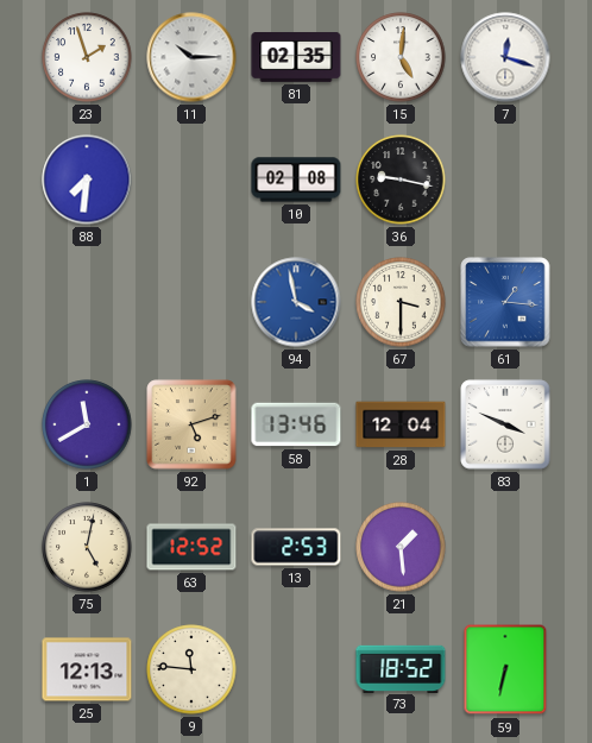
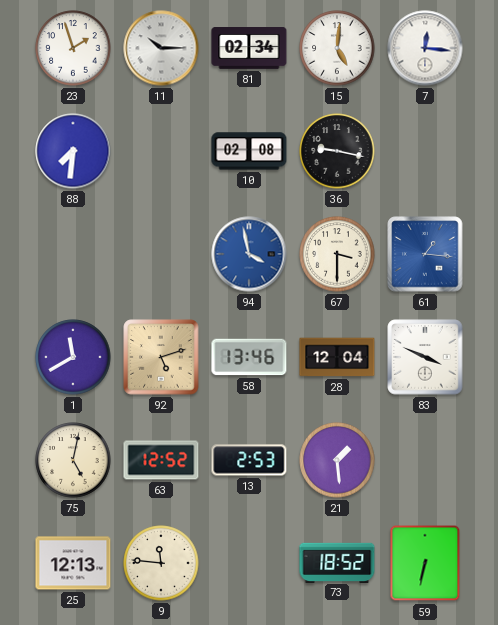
81: 02:35 -> 02:34 (249, 49)
7: 12:18 -> 12:16 (425, 48)
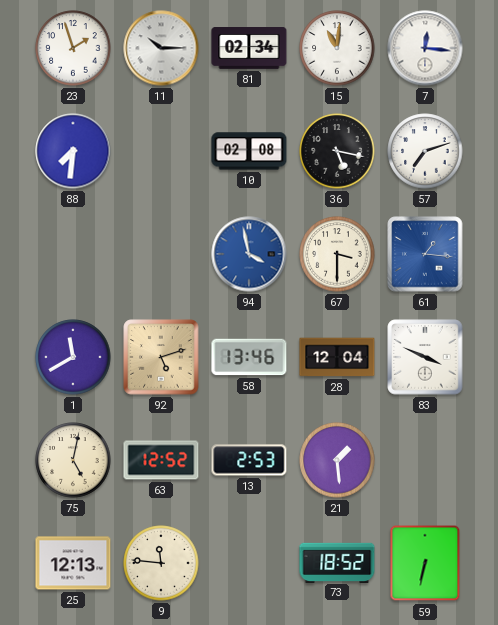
15: 5:01 -> 11:01 (337, 48)
36: 9:17 -> 5:17 (337, 151)
57: none -> 7:12 (425, 151)
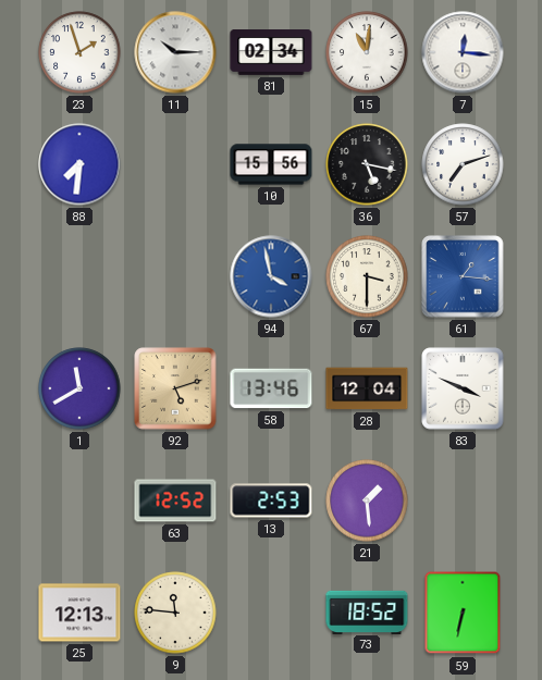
10: 02:08 -> 15:56 (271, 164)
75: 5:02 -> none (73, 460)
